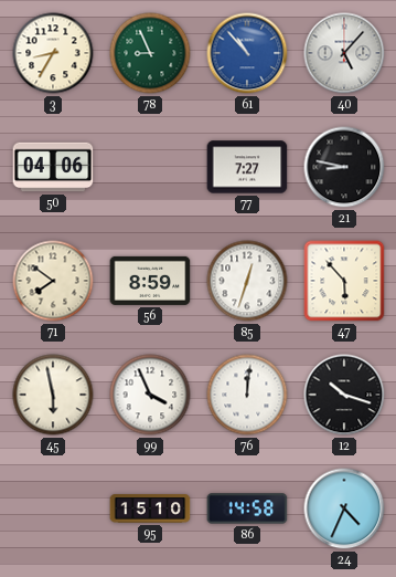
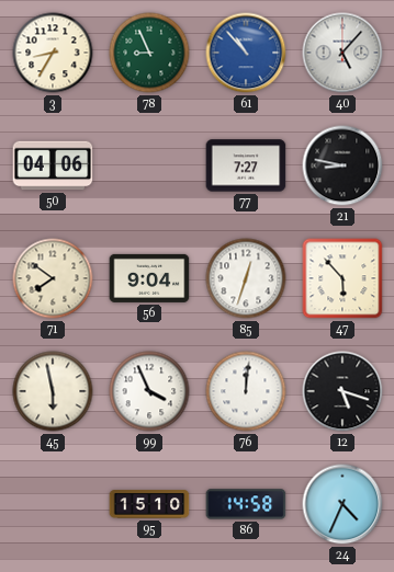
56: 8:59 -> 9:04 (149, 278)
12: 10:18 -> 5:18 (342, 391)
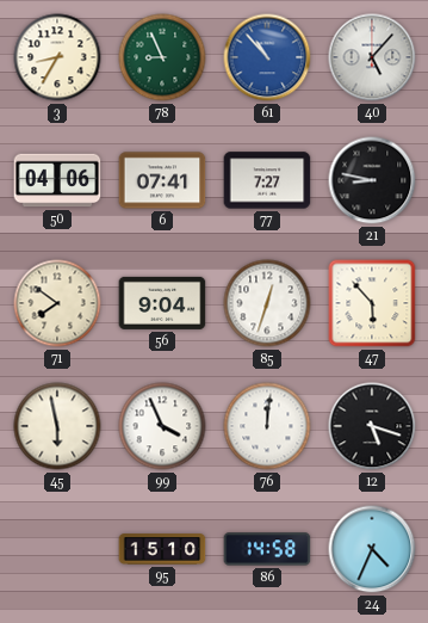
6: none -> 07:41 (162, 180)
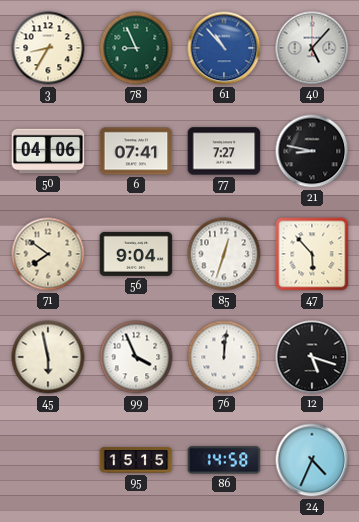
95: 15:10 -> 15:15 (136, 460)
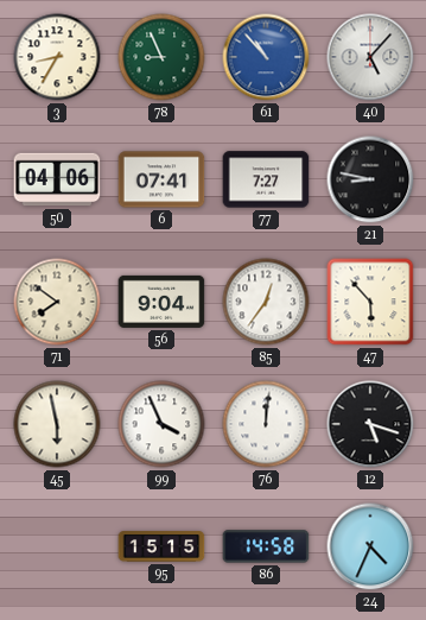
85: 12:33 -> 12:36 (266, 302)
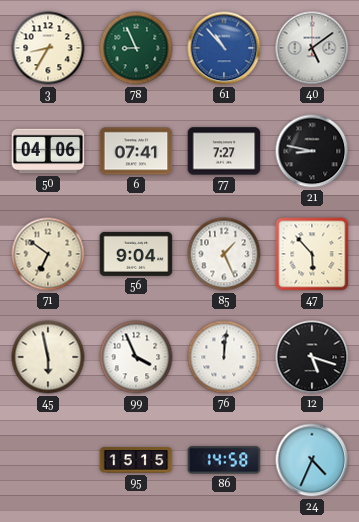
40: 5:07 -> 5:09 (312, 48)
71: 7:51 -> 6:51 (48, 254)
85: 12:36 -> 1:26 (224, 254)
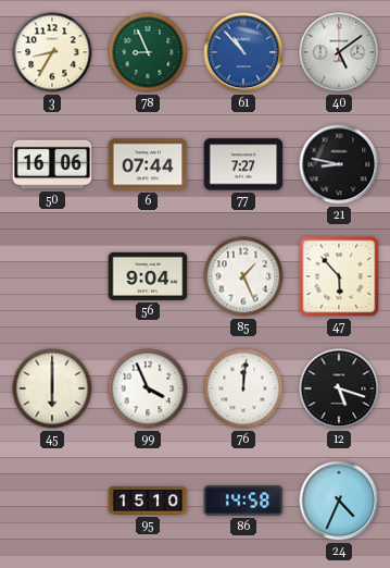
50: 04:06 -> 16:06 (52, 164)
6: 07:41 -> 07:44 (148, 164)
71: 6:51 -> none (48, 254)
45: 5:58 -> 6:00 (52, 388)
95: 15:15 -> 15:10 (148, 501)
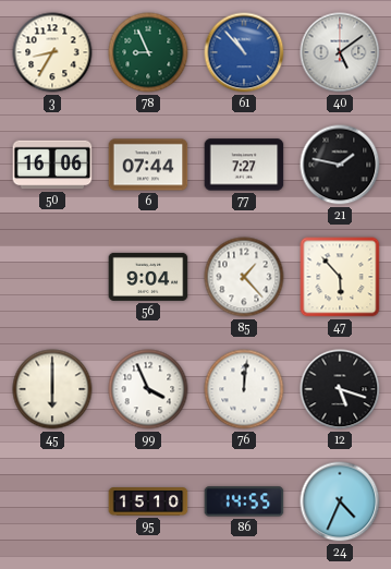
21: 8:47 -> 1:47 (340, 165)
85: 1:26 -> 1:23 (244, 277)
86: 14:58 -> 14:55 (244, 501)
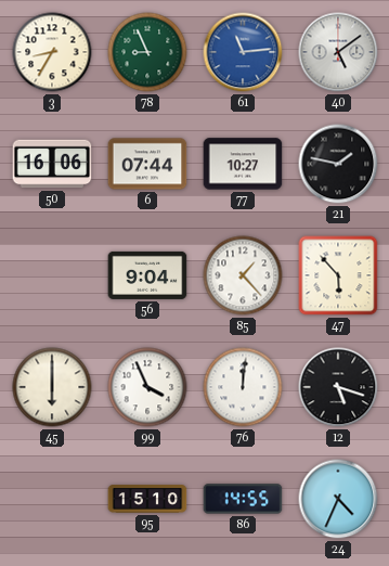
61: 10:53 -> 11:14 (243, 52)
77: 7:27 -> 10:27 (243, 164)
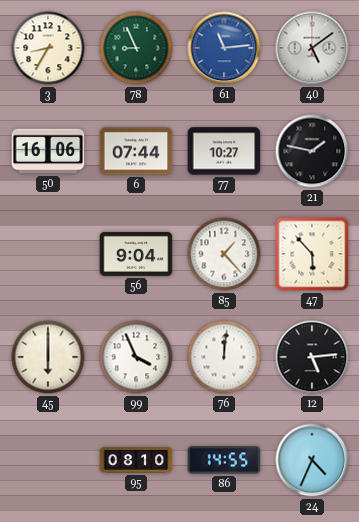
12: 5:18 -> 5:14 (312, 357)
95: 15:10 -> 08:10 (136, 460)
